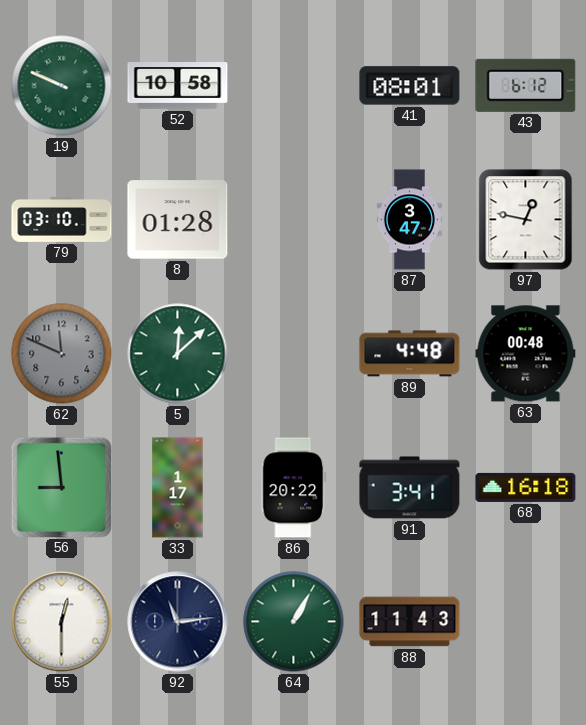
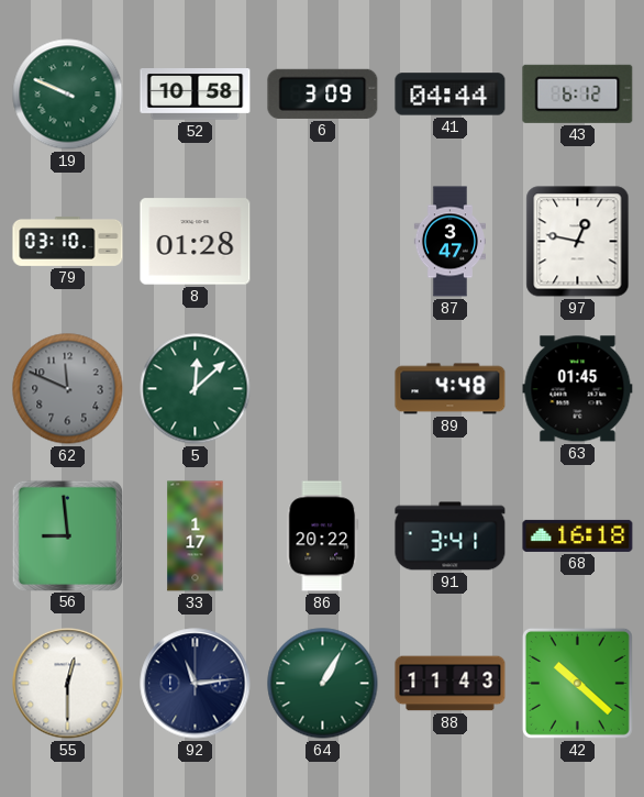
6: none -> 3:09 (323, 93)
41: 08:01 -> 04:44 (451, 95)
63: 00:48 -> 01:45 (578, 389)
42: none -> 10:22 (577, 683)
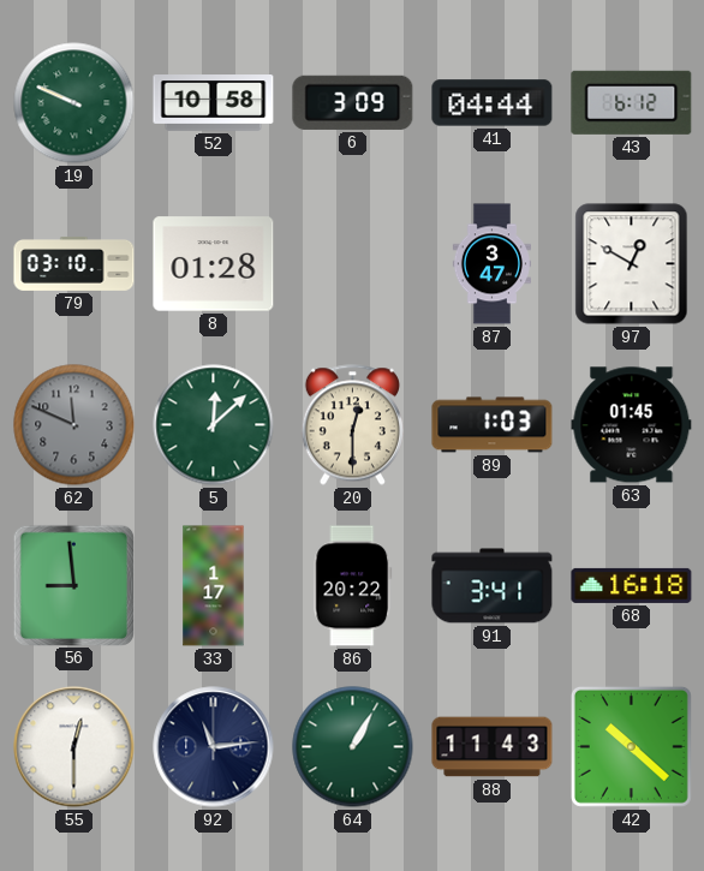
97: 12:47 -> 12:50 (632, 264)
20: none -> 12:30 (352, 425)
89: 4:48 -> 1:03 (493, 425)
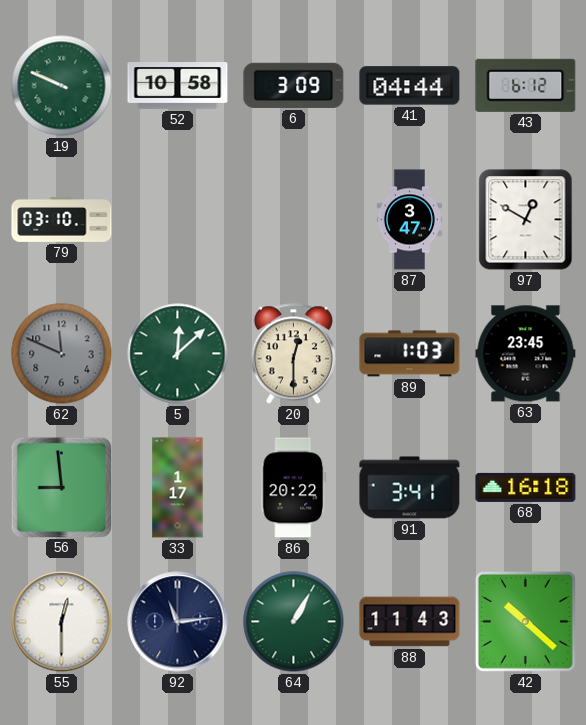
8: 01:28 -> none (214, 264)
63: 01:45 -> 23:45 (526, 354)
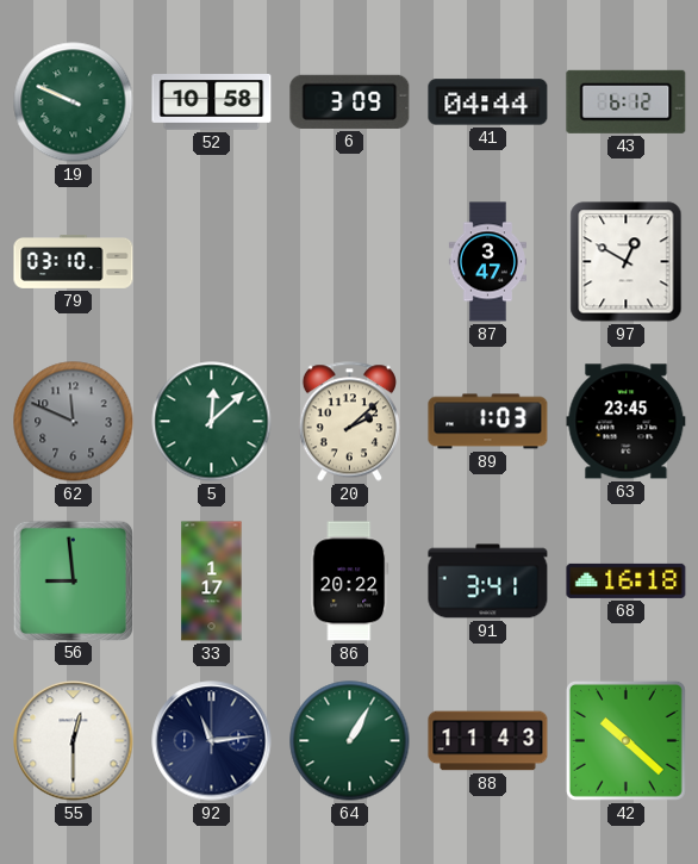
20: 12:30 -> 2:08 (349, 422)
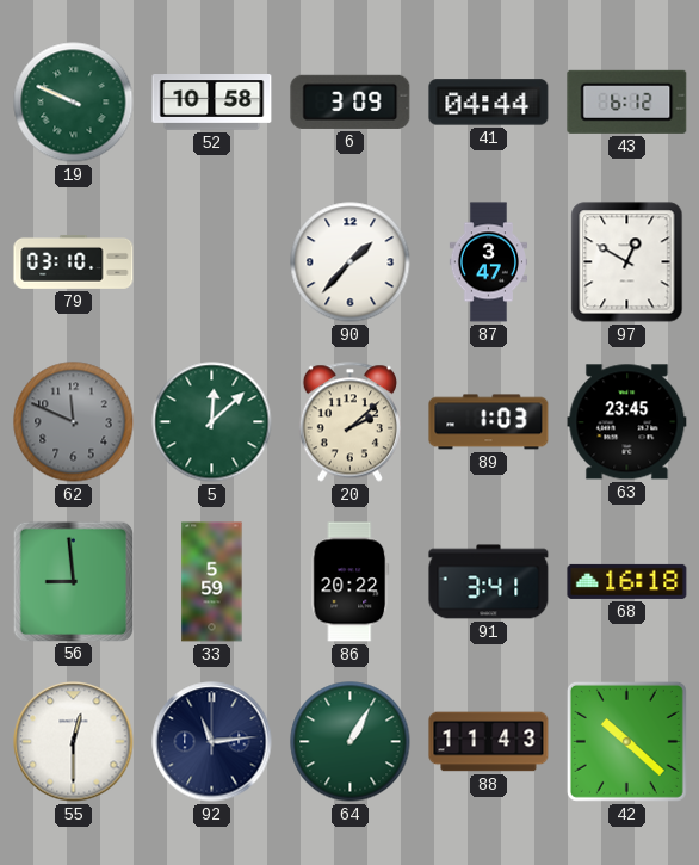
90: none -> 1:37 (351, 262)
33: 1:17 -> 5:59 (212, 582)
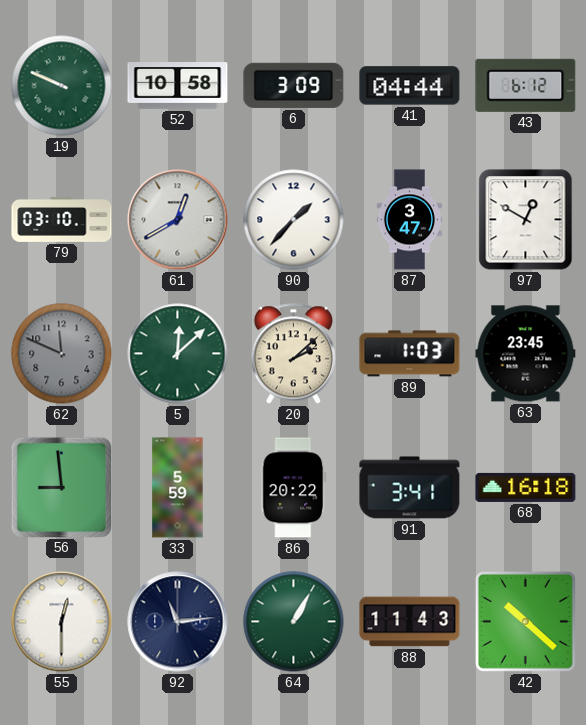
61: none -> 12:40 (178, 220)
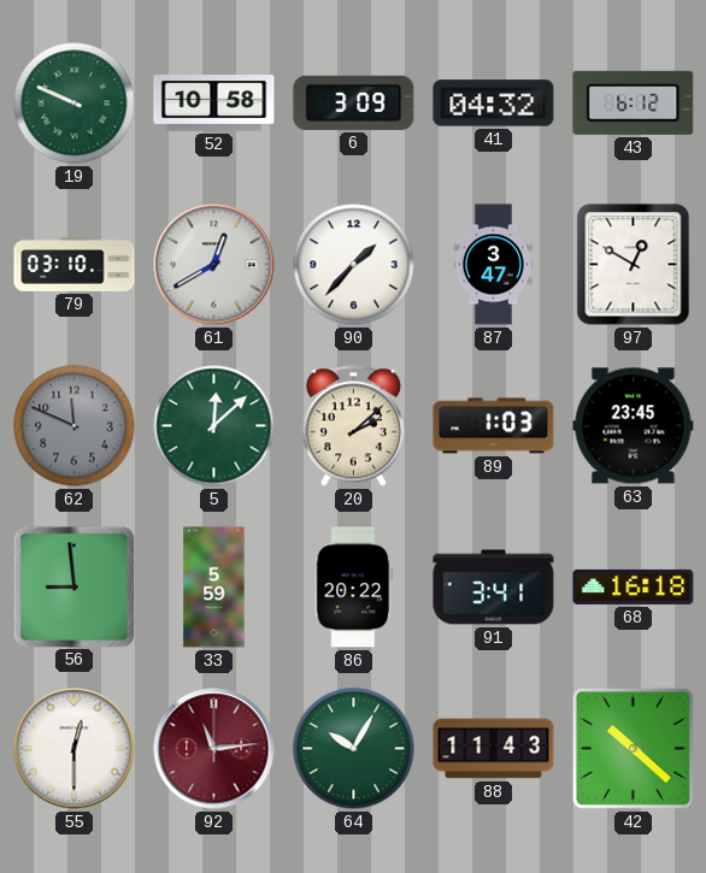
41: 04:44 -> 04:32 (494, 104)
92 dial: navy -> burgundy (214, 749)
64: 1:05 -> 10:05 (354, 749)
